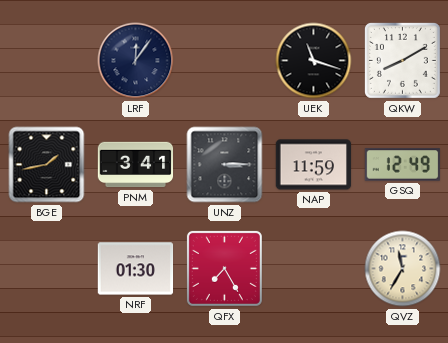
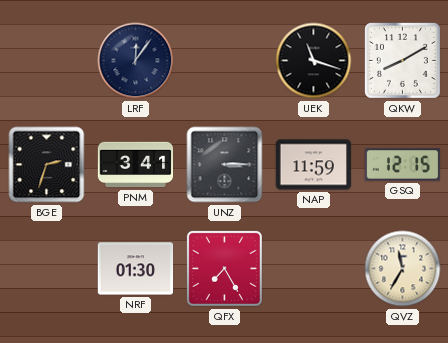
BGE: 1:43 -> 2:33 (47, 165)
GSQ: 12:49 -> 12:15 (403, 165)
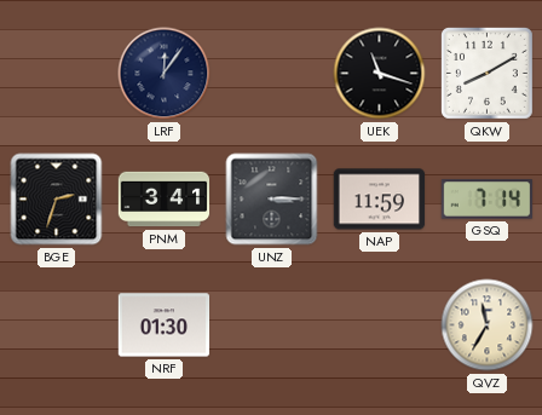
GSQ: 12:15 -> 7:14 (488, 200)
QFX: 7:25 -> none (224, 268)
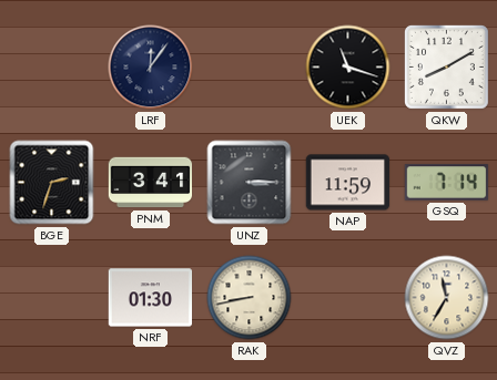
RAK: none -> 8:43 (250, 298)
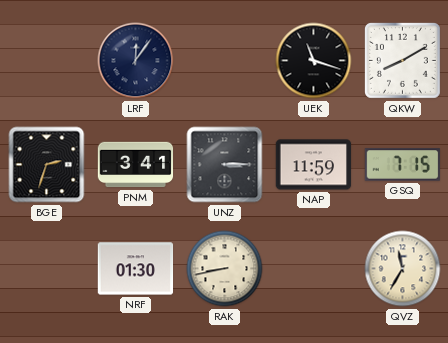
GSQ: 7:14 -> 7:15 (403, 165)
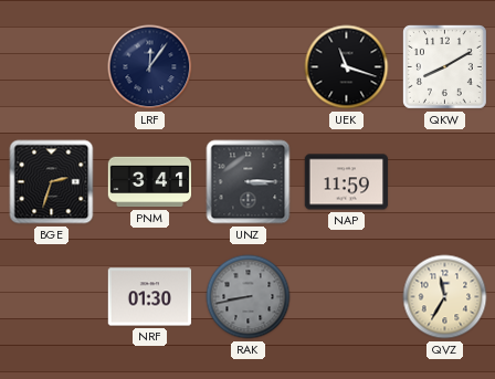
GSQ: 7:15 -> none (403, 165)
RAK dial: cream -> grey (249, 297)
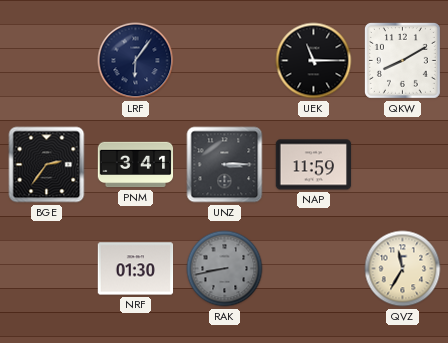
LRF: 12:06 -> 6:06 (136, 61)
UEK: 11:18 -> 11:15 (314, 61)
BGE: 2:33 -> 2:36 (47, 165)
